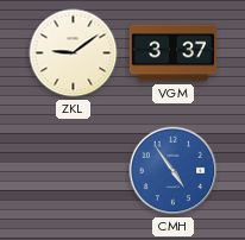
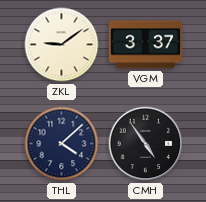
THL: none -> 4:08 (62, 144)
CMH dial: blue -> black (146, 144)
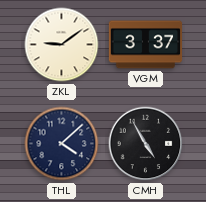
CMH: 4:54 -> 4:55 (146, 144)
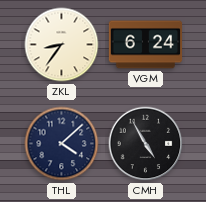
ZKL: 9:09 -> 8:36 (62, 45)
VGM: 3:37 -> 6:24 (146, 45)
